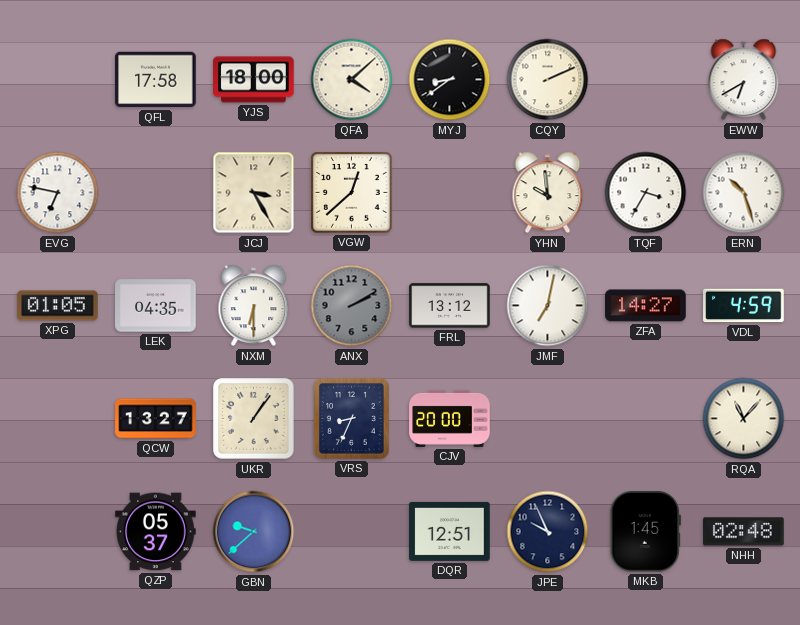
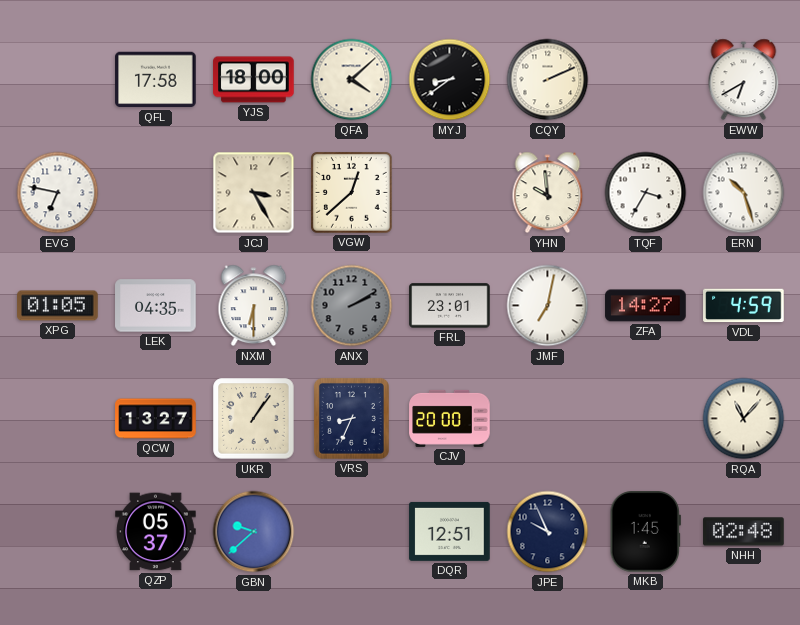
FRL: 13:12 -> 23:01 (450, 306)
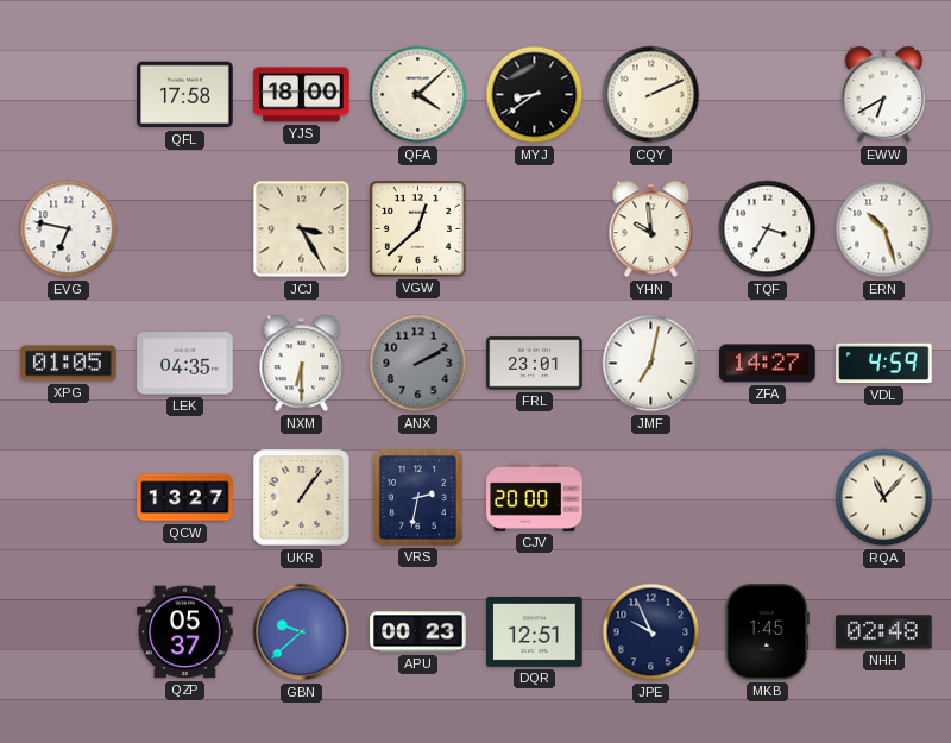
VRS: 8:34 -> 2:32 (417, 497)
APU: none -> 00:23 (418, 632)
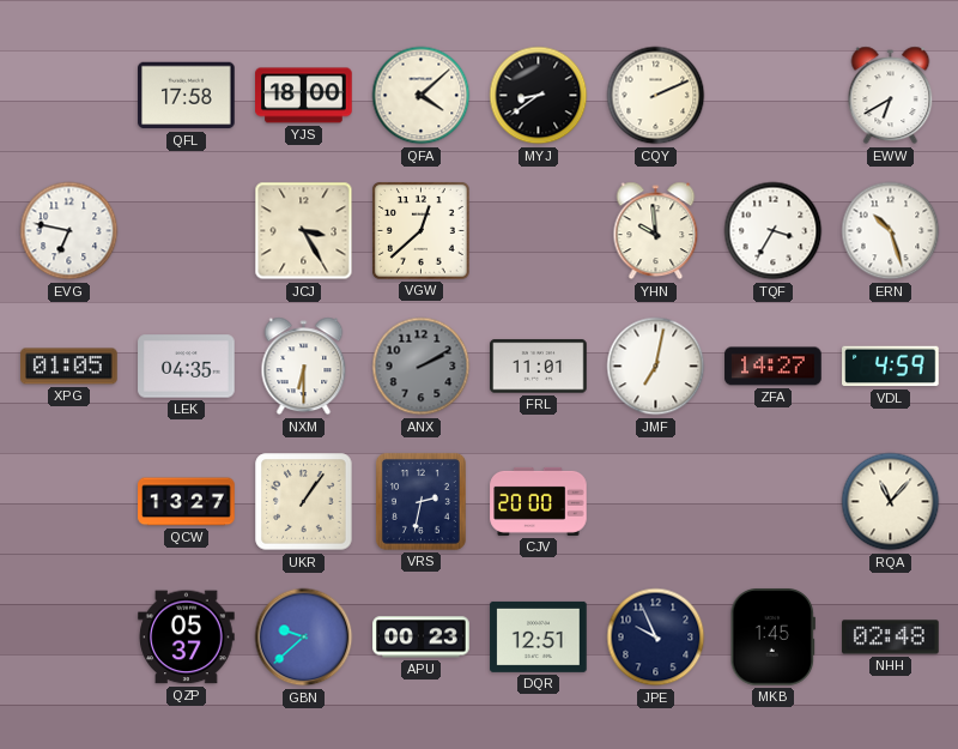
FRL: 23:01 -> 11:01 (539, 367)
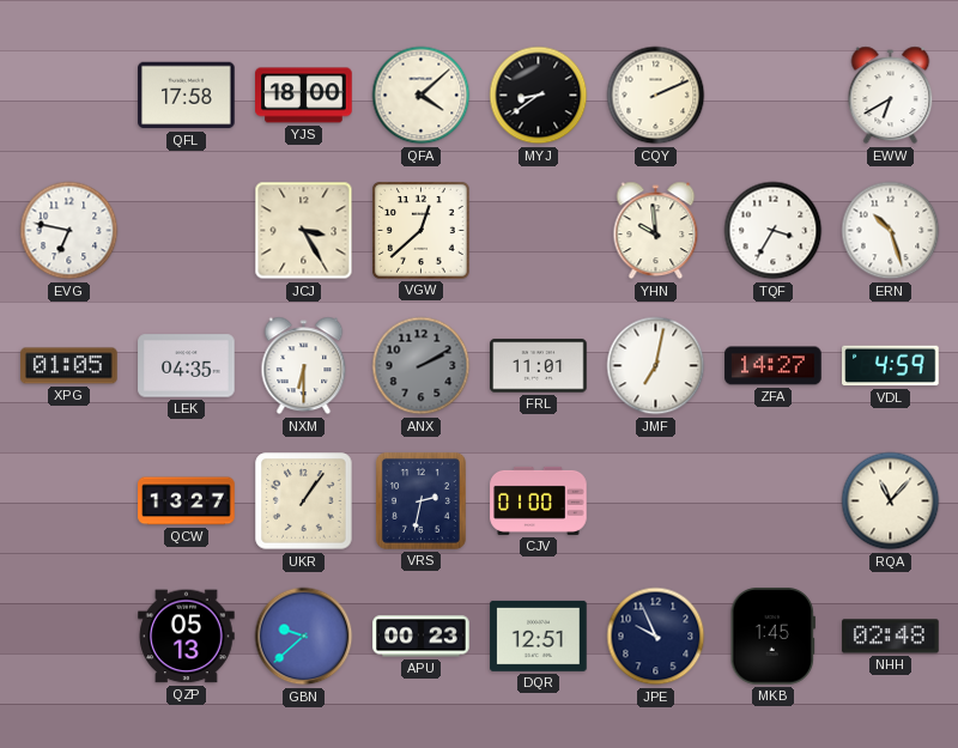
CJV: 20:00 -> 01:00 (539, 500)
QZP: 05:37 -> 05:13 (187, 637)
